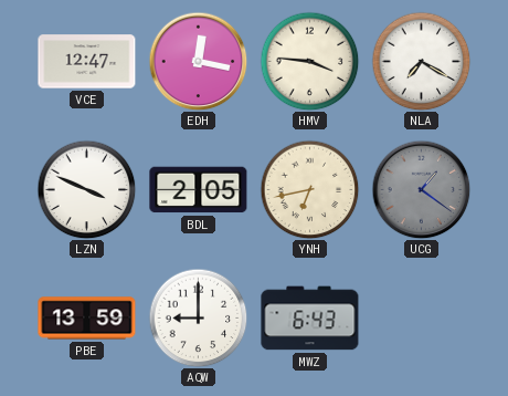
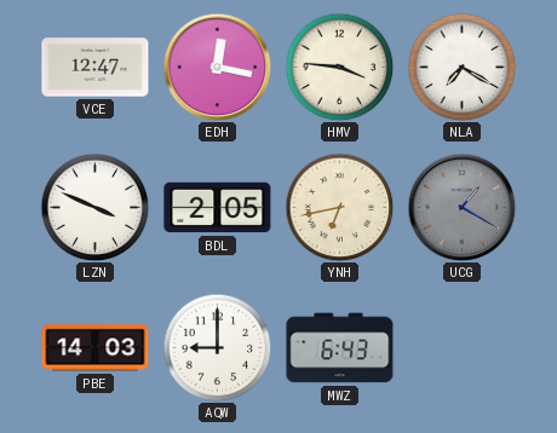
UCG: 1:21 -> 1:20 (461, 207)
PBE: 13:59 -> 14:03 (96, 348)
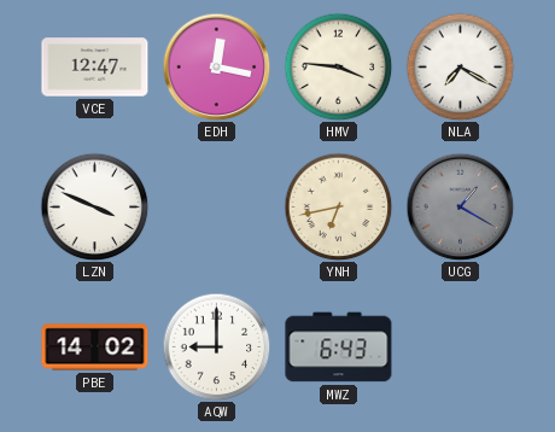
BDL: 2:05 -> none (218, 208)
PBE: 14:03 -> 14:02 (95, 348)
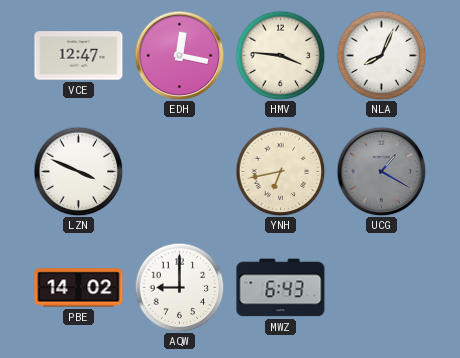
NLA: 7:20 -> 8:04 (381, 55)
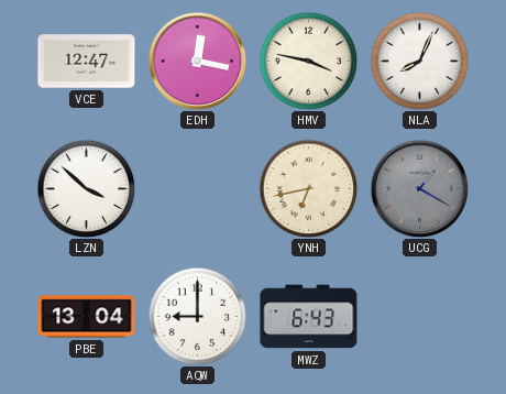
HMV: 3:46 -> 3:47 (308, 61)
LZN: 3:49 -> 3:52 (86, 188)
PBE: 14:02 -> 13:04 (87, 317)
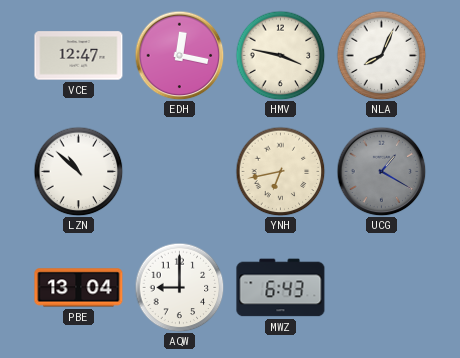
LZN: 3:52 -> 10:52 (78, 171)
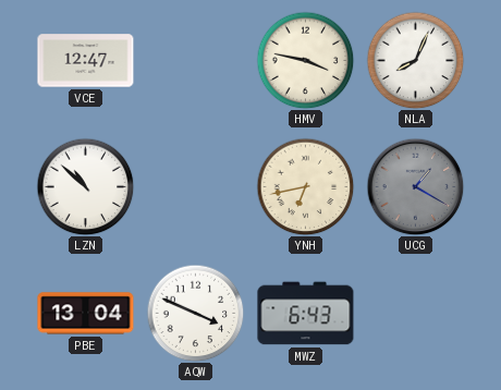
EDH: 12:17 -> none (179, 55)
AQW: 9:00 -> 3:49 (195, 313)
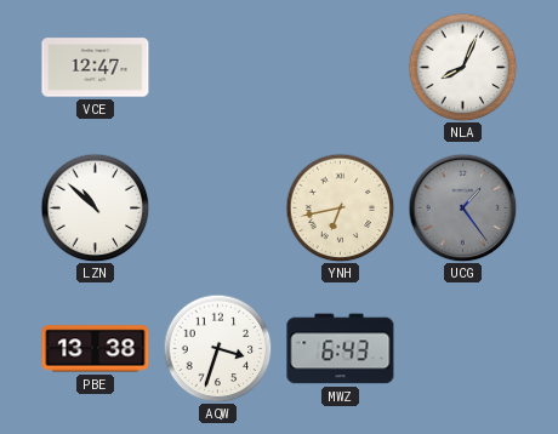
HMV: 3:47 -> none (305, 60)
UCG: 1:20 -> 1:24 (462, 207)
PBE: 13:04 -> 13:38 (96, 349)
AQW: 3:49 -> 3:33 (217, 348)
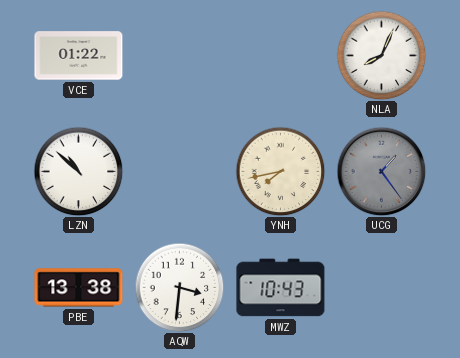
VCE: 12:47 -> 01:22 (79, 56)
YNH: 6:43 -> 7:43 (280, 171)
AQW: 3:33 -> 3:31 (179, 287)
MWZ: 6:43 -> 10:43 (281, 288)
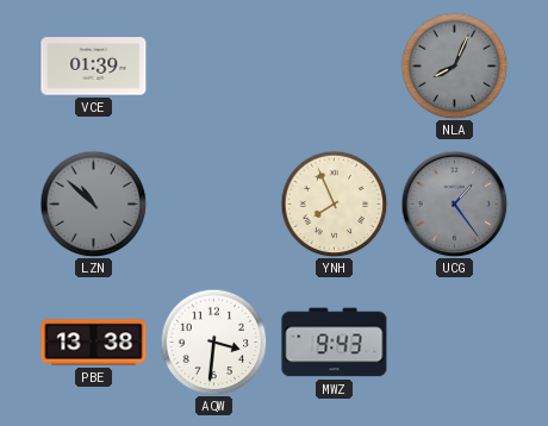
VCE: 01:22 -> 01:39 (94, 67)
NLA dial: white -> grey (454, 65)
LZN dial: white -> grey (93, 203)
YNH: 7:43 -> 7:56 (334, 203)
MWZ: 10:43 -> 9:43 (335, 343)
